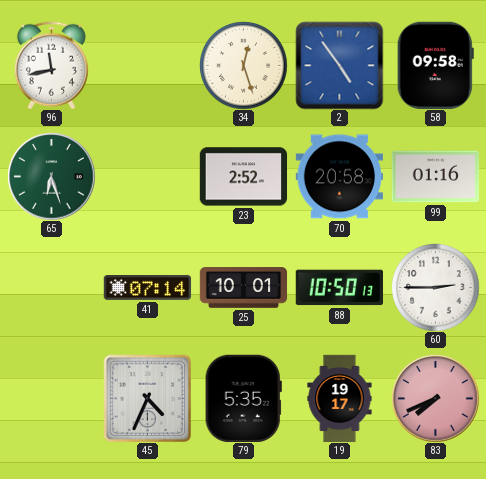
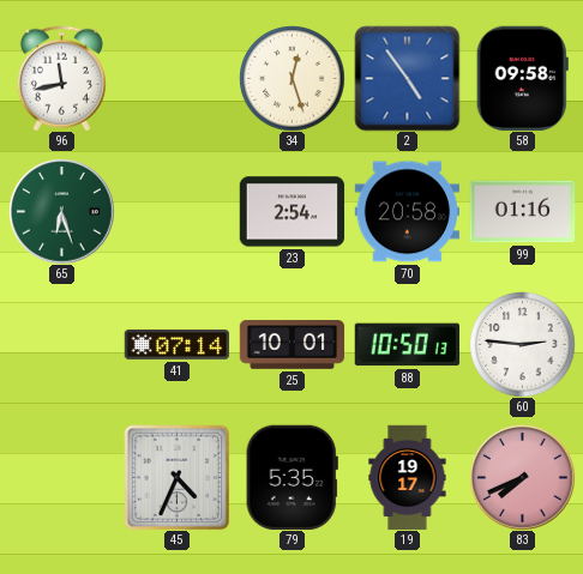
23: 2:52 -> 2:54 (291, 212)
60: 2:45 -> 2:46 (522, 344)
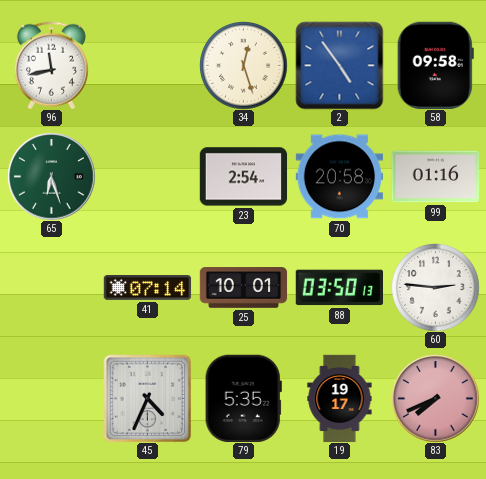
88: 10:50 -> 03:50 (339, 288)
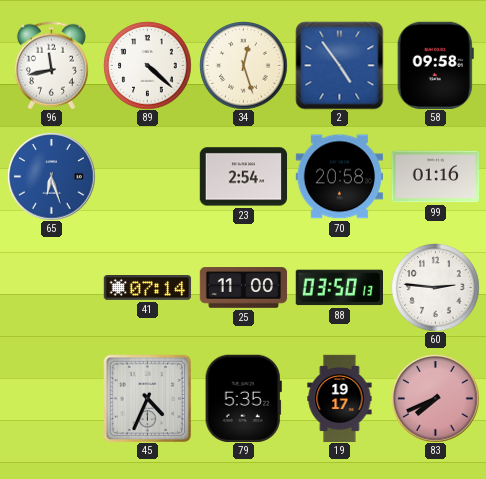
89: none -> 4:22 (147, 65)
65 dial: green -> blue (51, 176)
25: 10:01 -> 11:00 (243, 288)
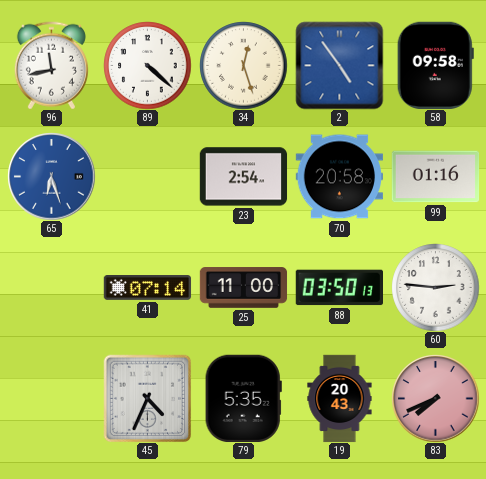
19: 19:17 -> 20:43 (340, 398)
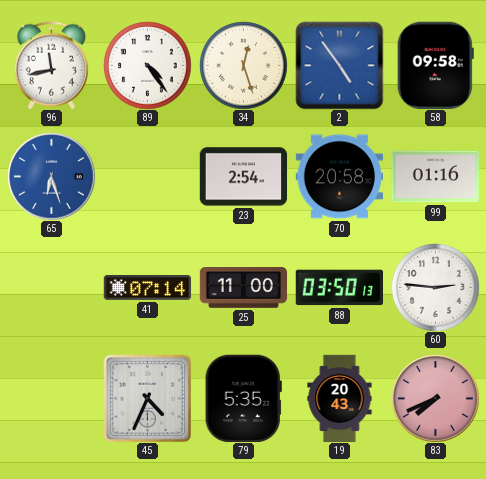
89: 4:22 -> 4:24 (147, 65)
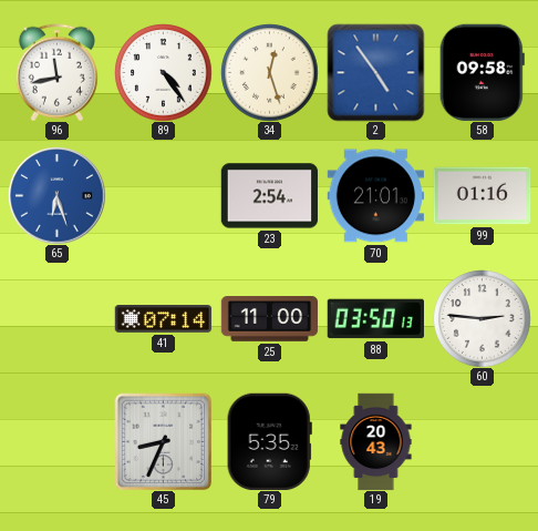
70: 20:58 -> 21:01 (375, 196)
45: 4:34 -> 8:34 (163, 441)
83: 7:41 -> none (435, 398)
